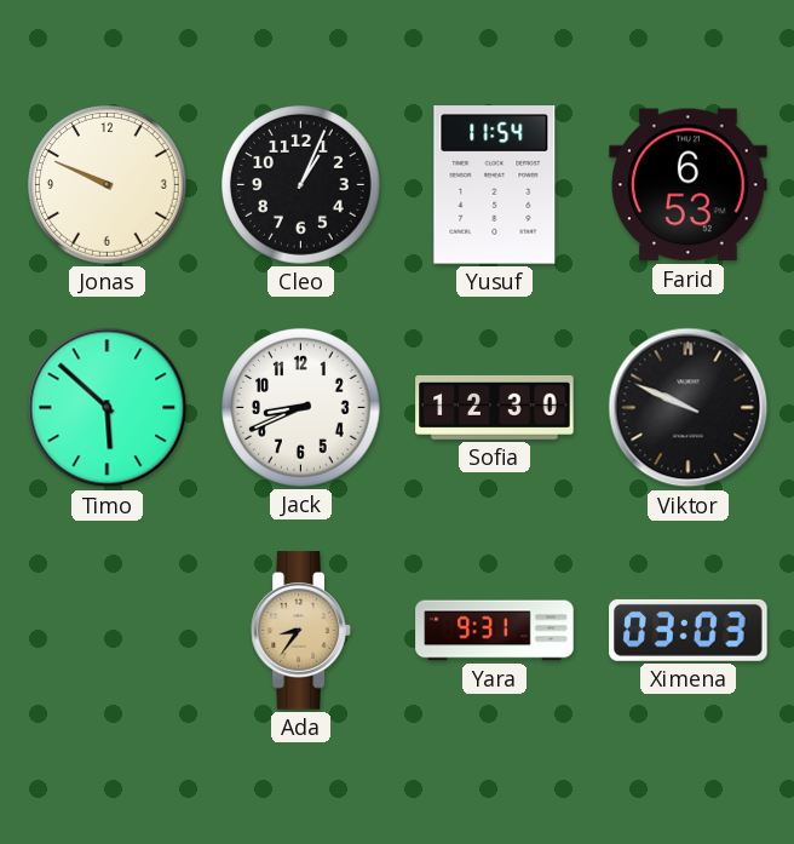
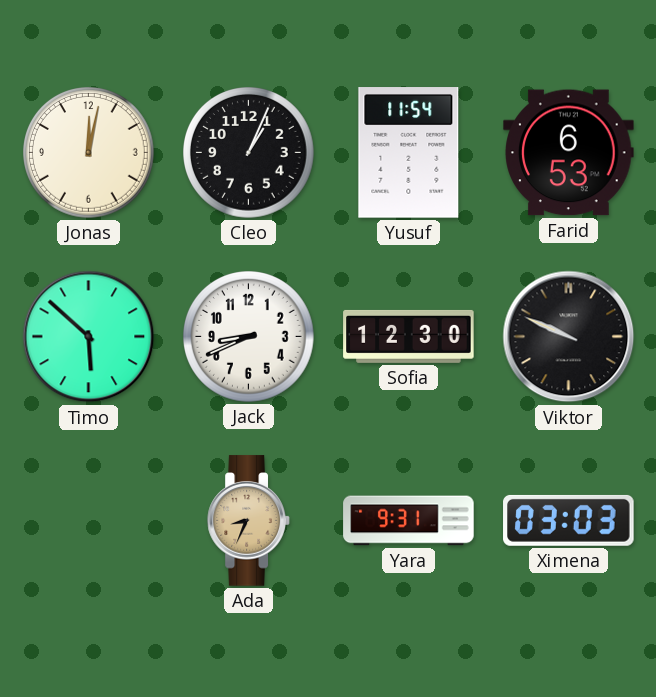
Jonas: 9:49 -> 12:02 (89, 153)
Ada: 8:36 -> 8:34 (249, 521)
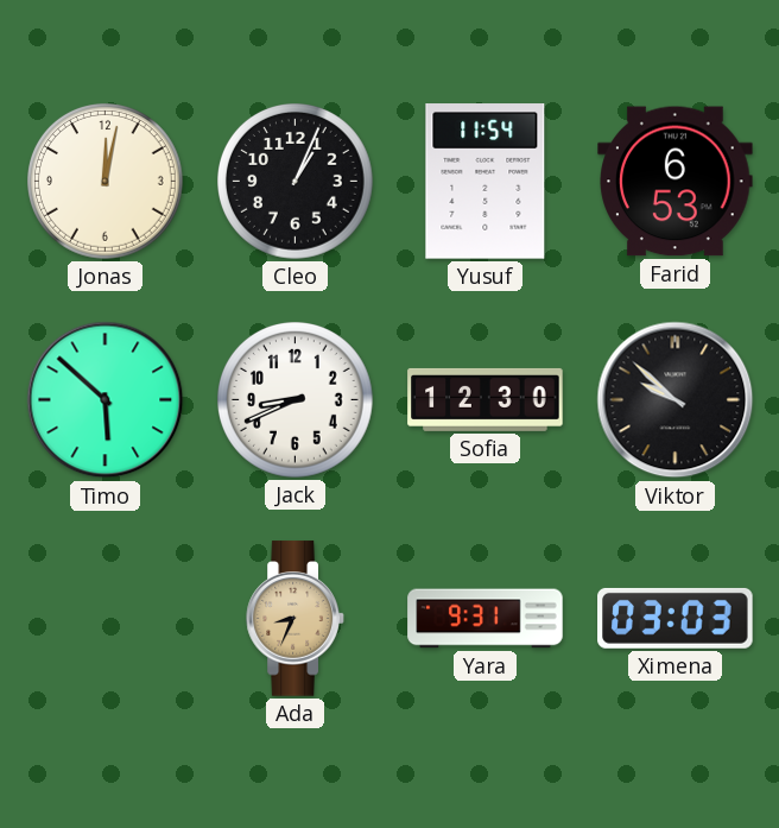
Viktor: 9:49 -> 9:52 (676, 400)
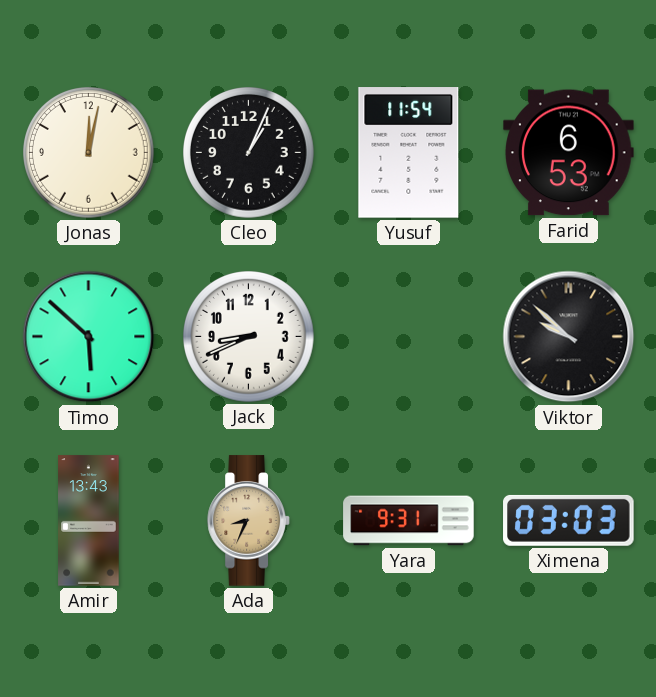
Sofia: 12:30 -> none (486, 399)
Amir: none -> 13:43 (89, 521)
